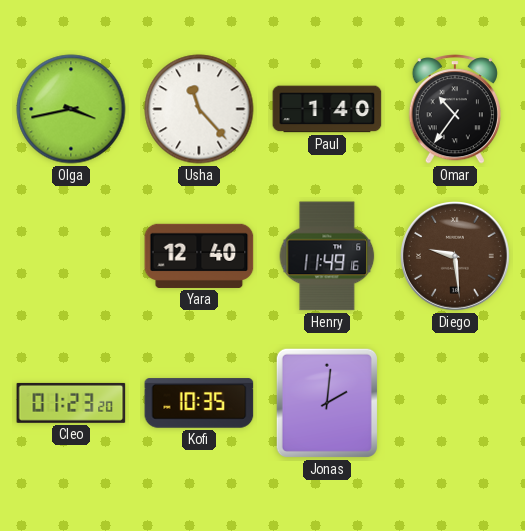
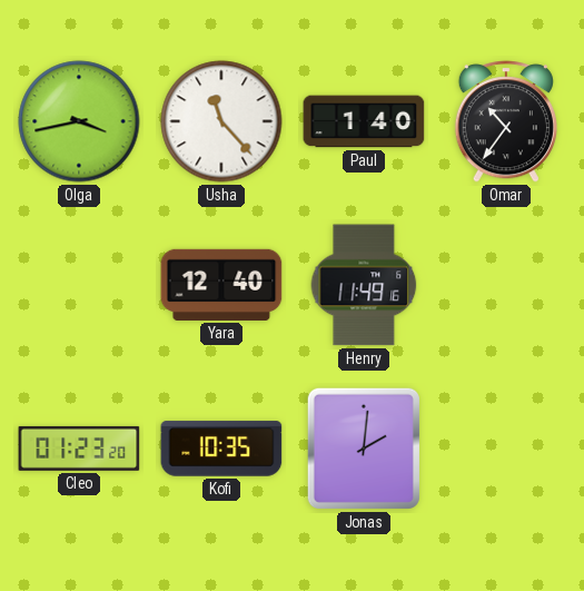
Diego: 9:29 -> none (456, 257)
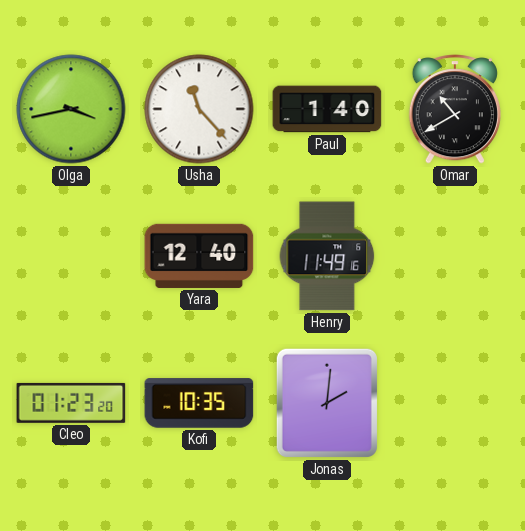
Omar: 10:36 -> 10:40 (455, 109)
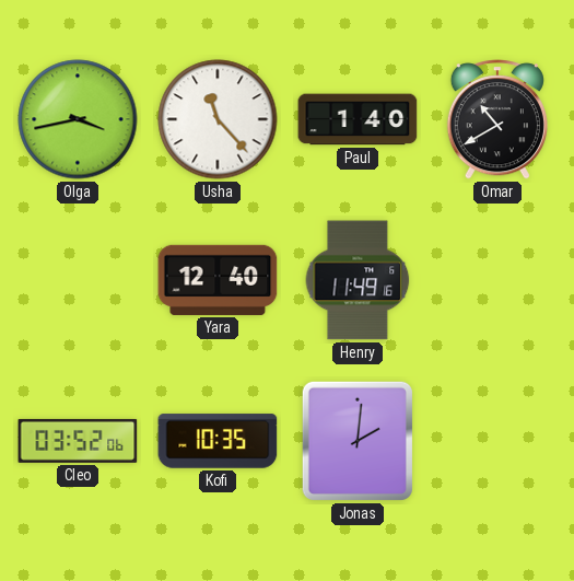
Cleo: 01:23 -> 03:52 (78, 441)
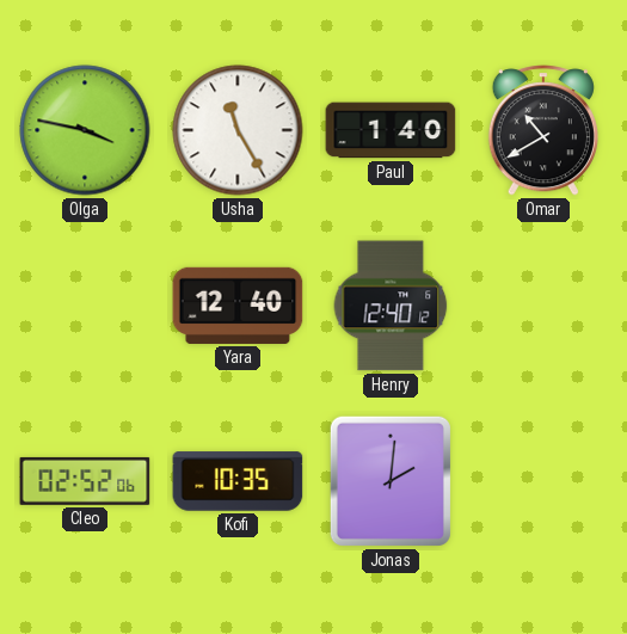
Olga: 3:43 -> 3:47 (85, 130)
Usha: 11:23 -> 11:25 (238, 130)
Henry: 11:49 -> 12:40 (391, 306)
Cleo: 03:52 -> 02:52 (85, 481)
